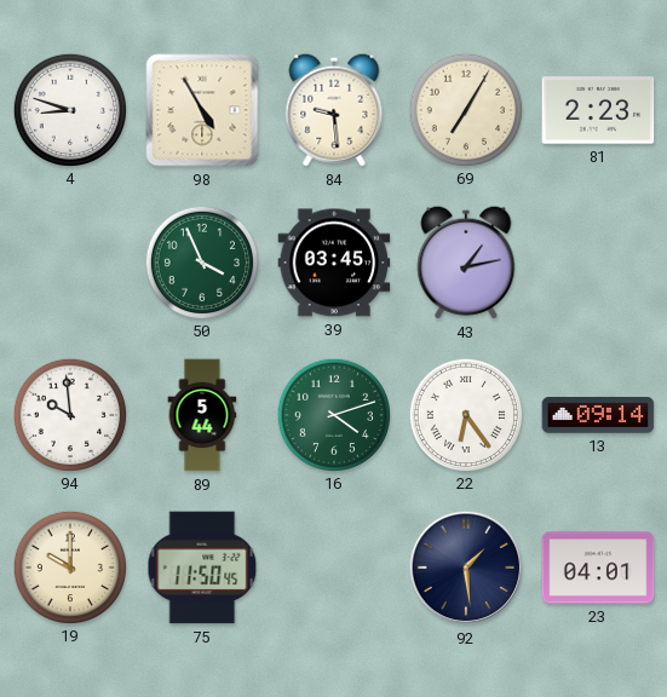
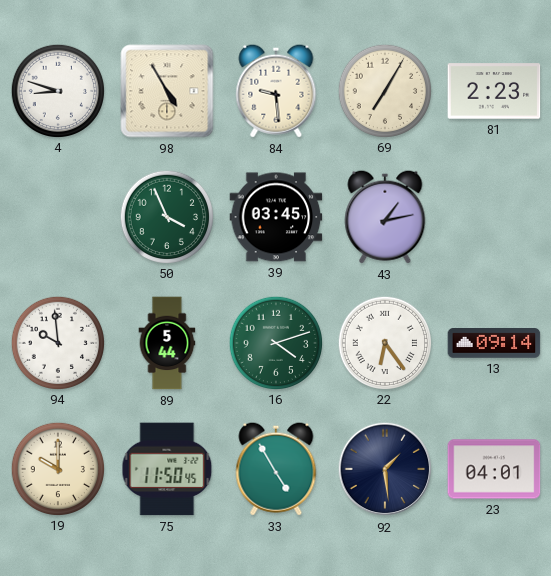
33: none -> 4:55 (276, 469)
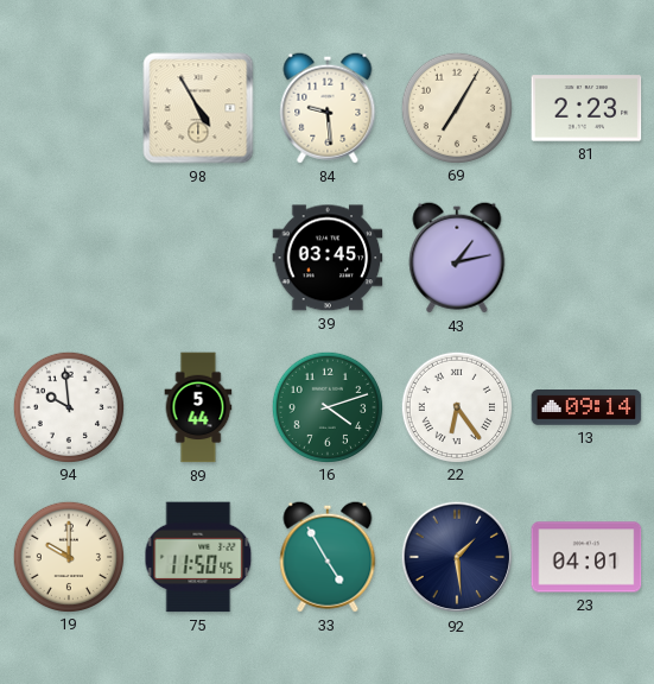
4: 8:48 -> none (57, 90)
50: 3:56 -> none (166, 216)
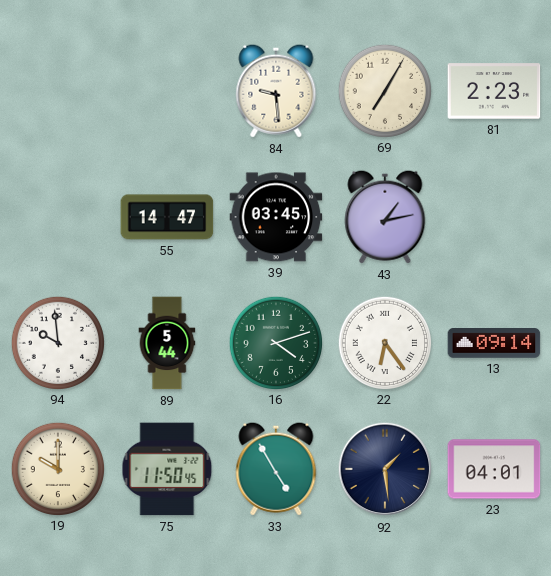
98: 4:55 -> none (198, 108)
55: none -> 14:47 (167, 217)
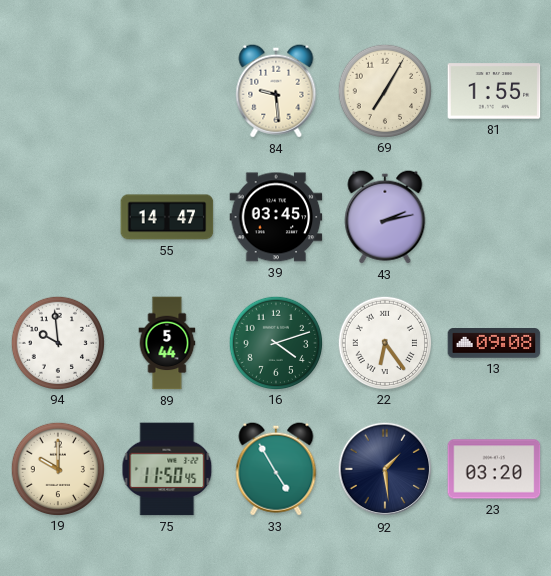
81: 2:23 -> 1:55 (494, 91)
43: 1:13 -> 2:13 (385, 217)
13: 09:14 -> 09:08 (494, 343)
23: 04:01 -> 03:20 (494, 469)
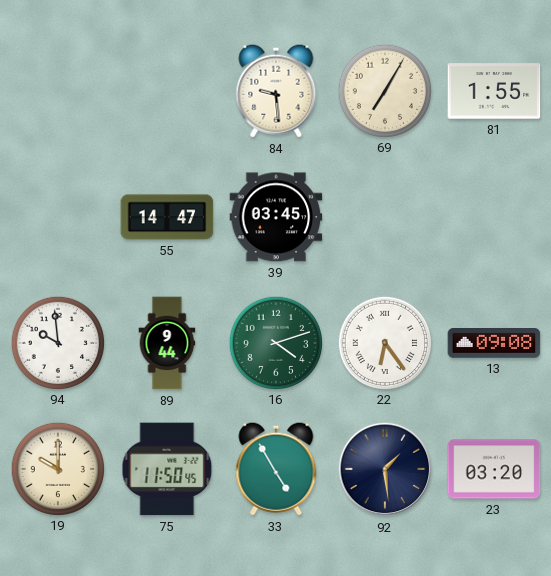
43: 2:13 -> none (385, 217)
89: 5:44 -> 9:44 (167, 343)
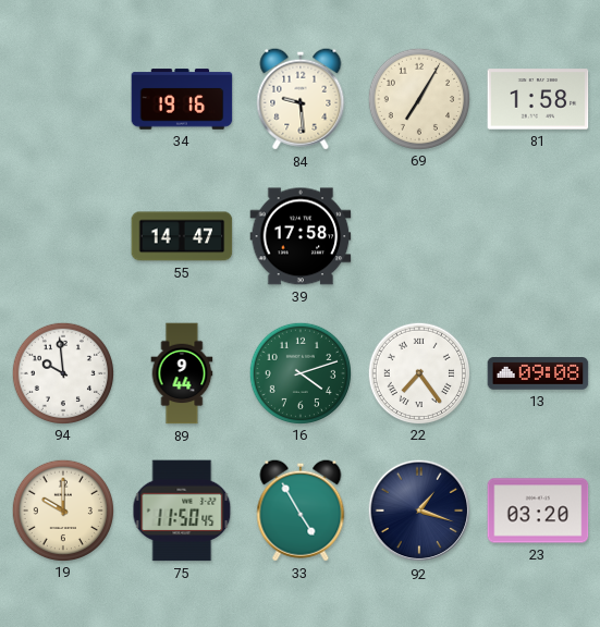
34: none -> 19:16 (182, 99)
81: 1:55 -> 1:58 (538, 99)
39: 03:45 -> 17:58 (301, 236)
22: 6:24 -> 7:24 (418, 372)
92: 1:29 -> 1:18 (419, 511)
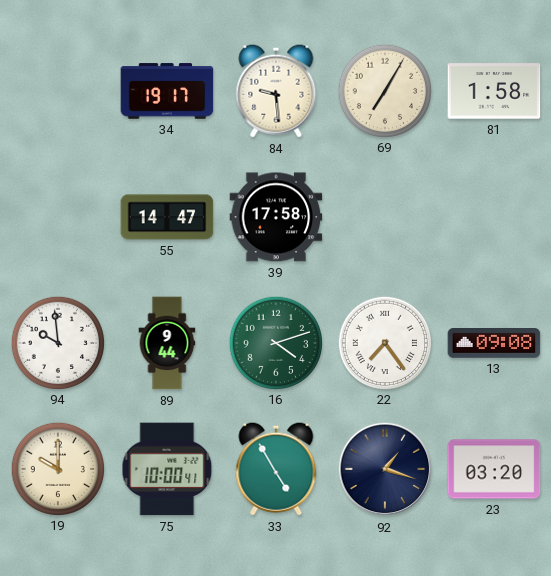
34: 19:16 -> 19:17 (167, 91)
75: 11:50 -> 10:00 (167, 469)
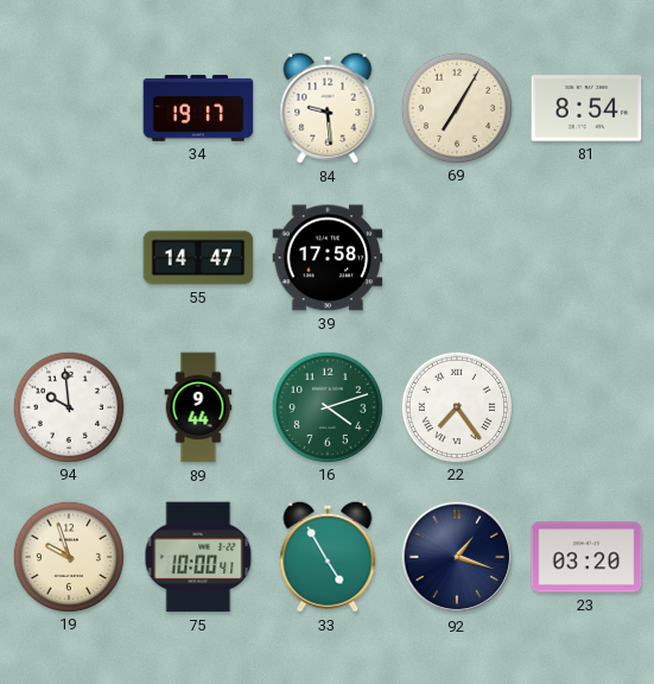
81: 1:58 -> 8:54 (586, 108)
13: 09:08 -> none (494, 343)
19: 10:00 -> 9:57 (68, 556)
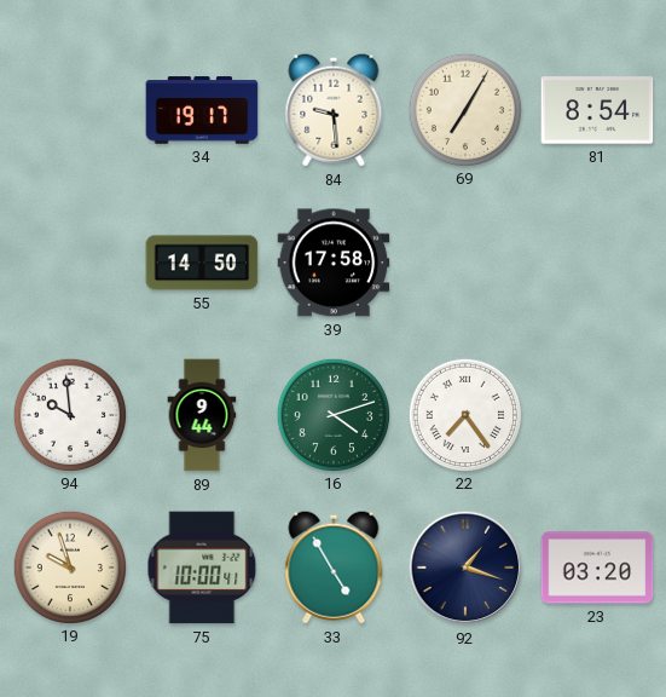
55: 14:47 -> 14:50 (202, 263)
